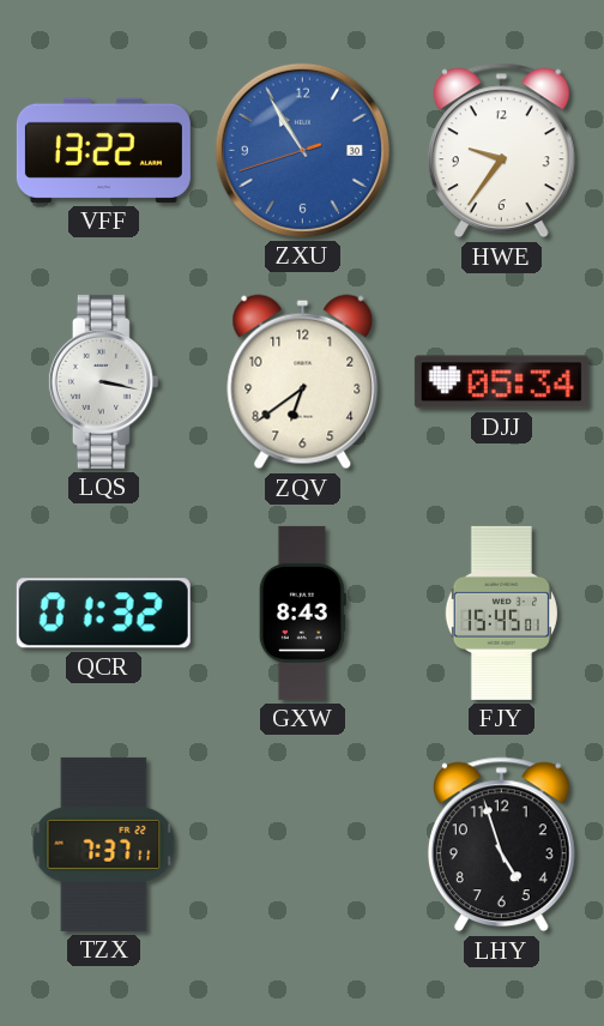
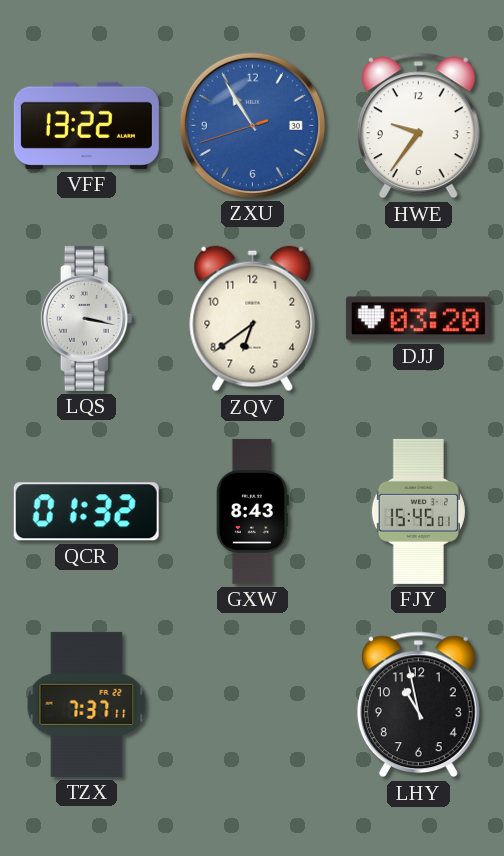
DJJ: 05:34 -> 03:20 (418, 319)
LHY: 4:57 -> 10:58 (418, 705)
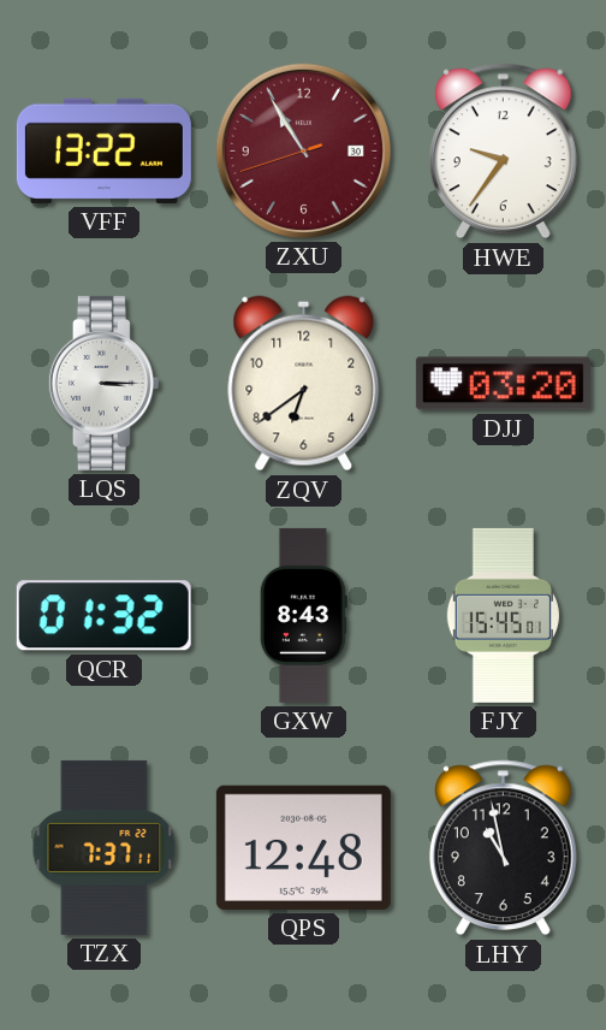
ZXU dial: blue -> burgundy (303, 150)
LQS: 3:17 -> 3:15 (103, 383)
QPS: none -> 12:48 (303, 847)
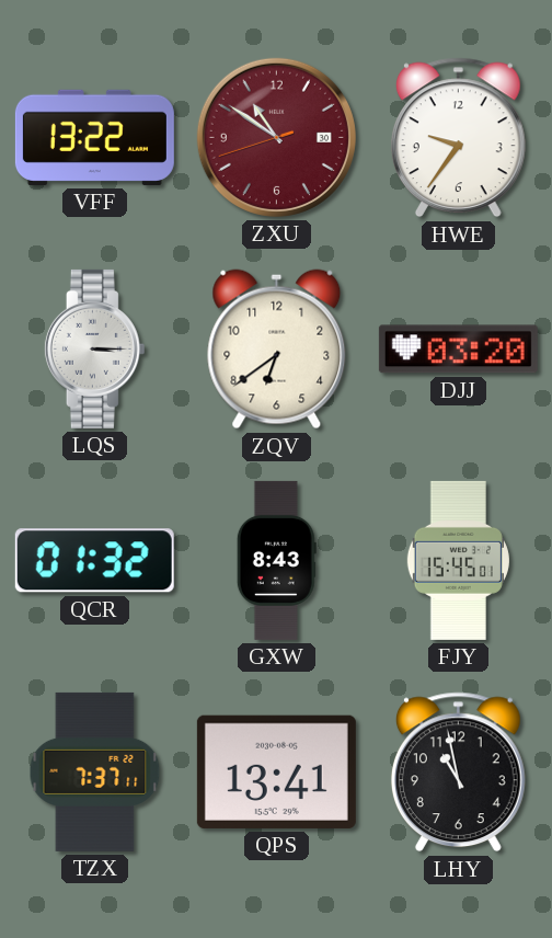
ZXU: 10:54 -> 10:50 (276, 137)
QPS: 12:48 -> 13:41 (276, 771)
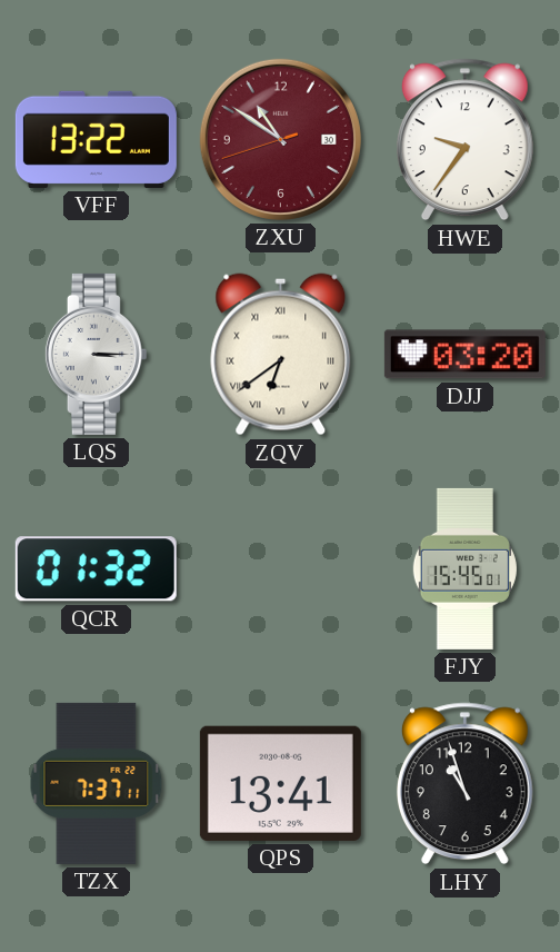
ZQV numerals: Arabic -> Roman (281, 355)
GXW: 8:43 -> none (276, 560)
LHY: 10:58 -> 10:57 (464, 784)
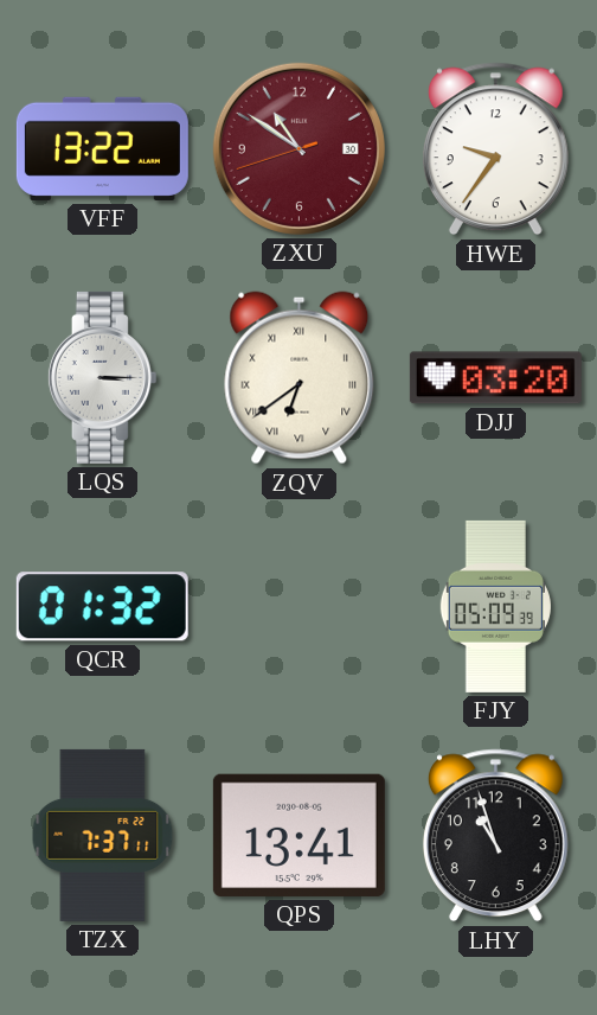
FJY: 15:45 -> 05:09 (495, 606)
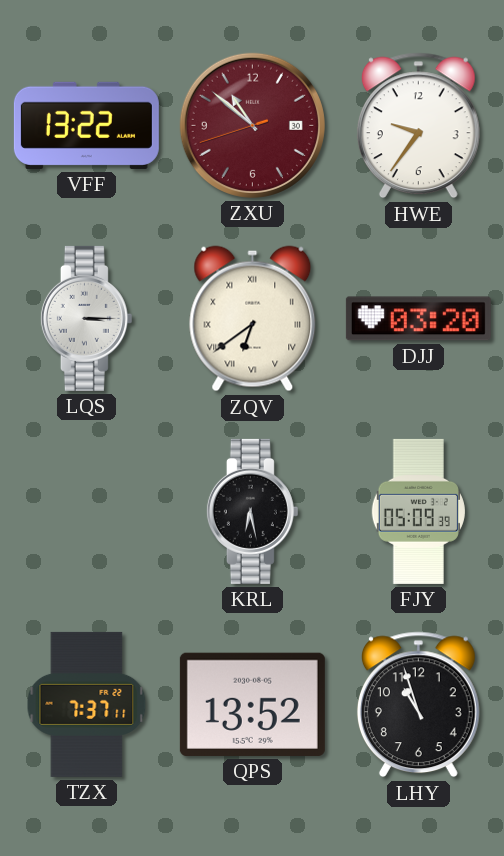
ZXU: 10:50 -> 10:51 (252, 125)
QCR: 01:32 -> none (102, 607)
KRL: none -> 6:28 (252, 511)
QPS: 13:41 -> 13:52 (252, 704)
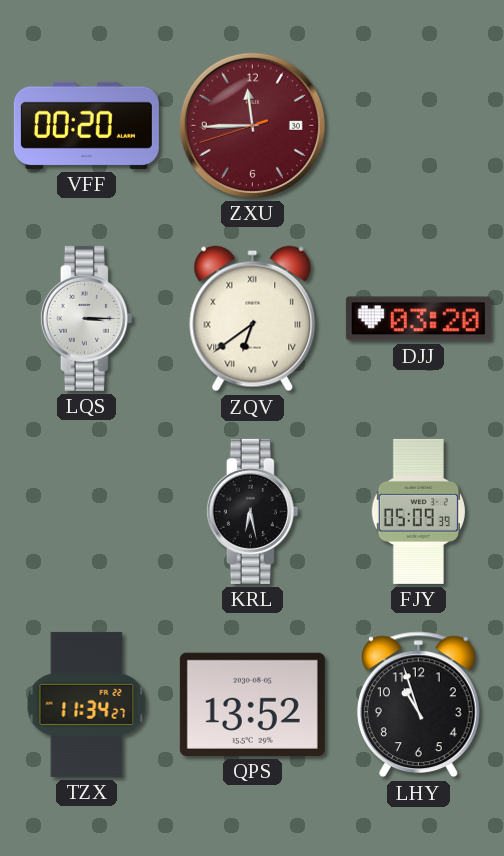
VFF: 13:22 -> 00:20 (86, 125)
ZXU: 10:51 -> 11:44 (252, 125)
HWE: 9:36 -> none (418, 126)
TZX: 7:37 -> 11:34 (87, 704)
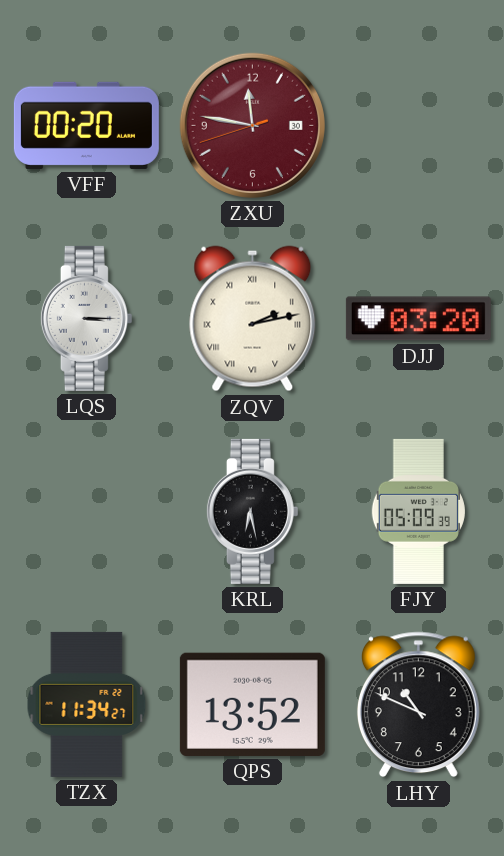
ZXU: 11:44 -> 11:46 (252, 125)
ZQV: 6:39 -> 2:13 (253, 319)
LHY: 10:57 -> 10:49 (418, 705)
